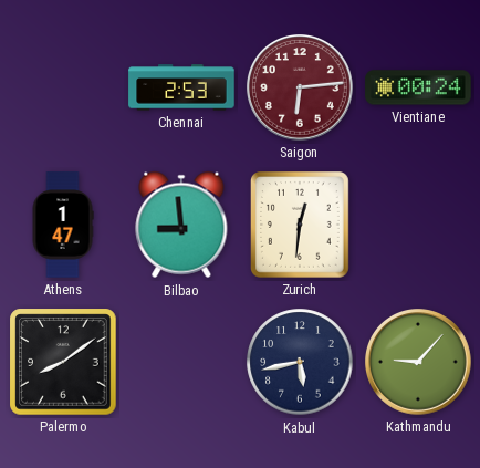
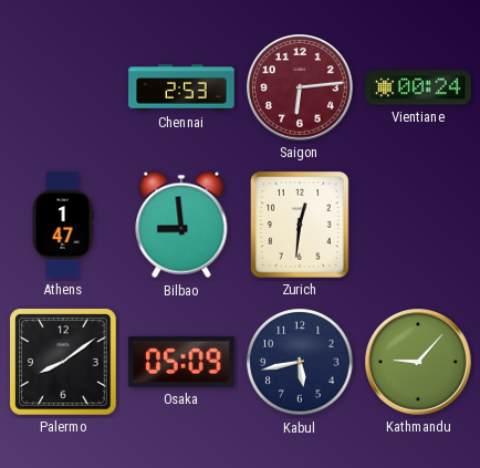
Osaka: none -> 05:09 (181, 362)
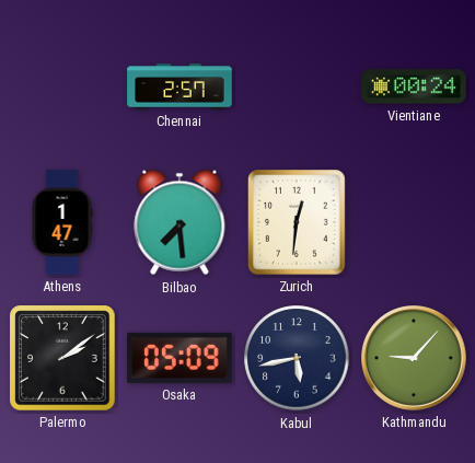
Chennai: 2:53 -> 2:57 (179, 86)
Saigon: 6:14 -> none (301, 89)
Bilbao: 8:59 -> 7:29 (179, 222)
Palermo: 8:09 -> 2:09 (62, 358)
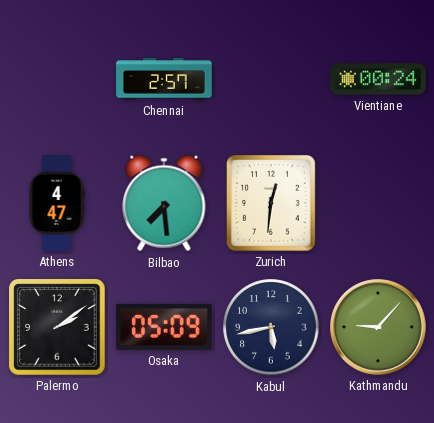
Athens: 1:47 -> 4:47 (57, 203)
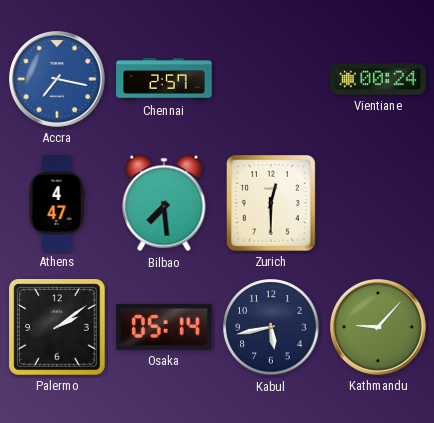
Accra: none -> 7:17 (58, 80)
Zurich: 12:31 -> 12:30 (272, 204)
Osaka: 05:09 -> 05:14 (164, 327)
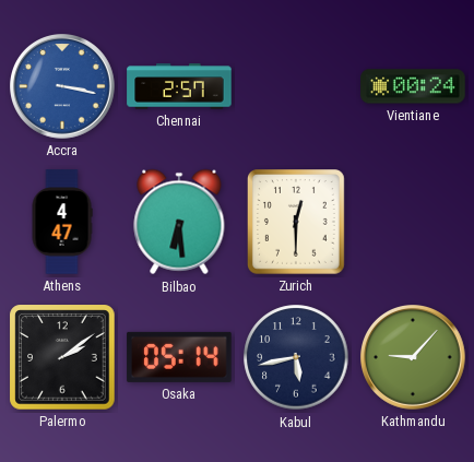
Accra: 7:17 -> 3:17 (63, 87)
Bilbao: 7:29 -> 6:29 (179, 222)
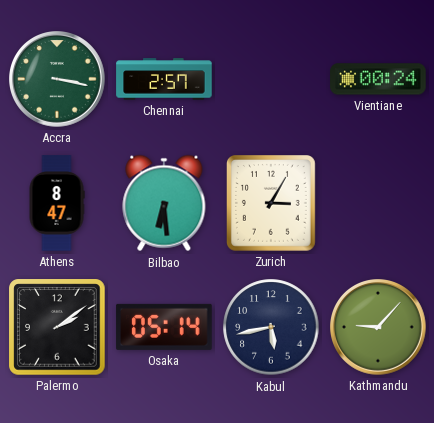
Accra dial: blue -> green (58, 80)
Athens: 4:47 -> 8:47 (57, 203)
Zurich: 12:30 -> 3:05 (272, 204)
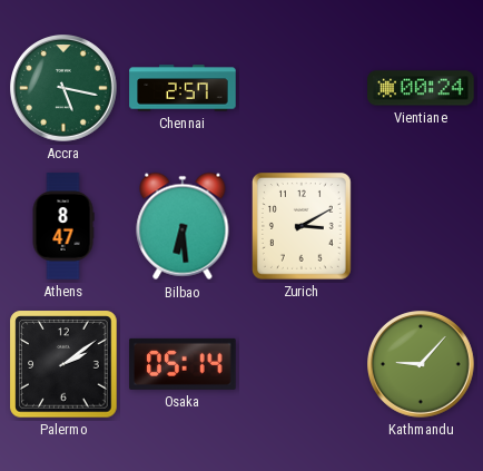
Accra: 3:17 -> 5:17 (65, 89)
Zurich: 3:05 -> 3:10 (303, 227)
Kabul: 5:43 -> none (271, 327)
